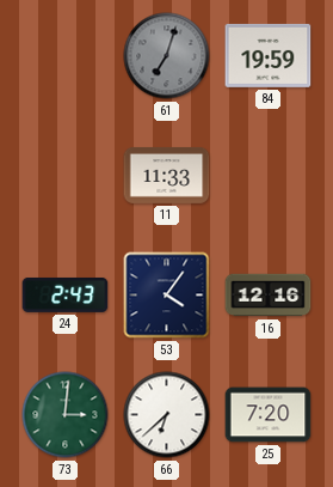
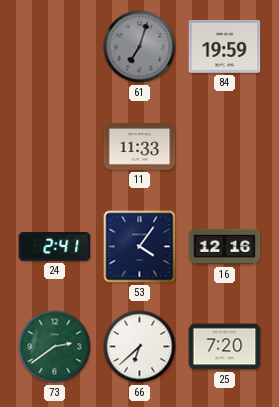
24: 2:43 -> 2:41 (55, 246)
73: 3:01 -> 2:39 (55, 347)
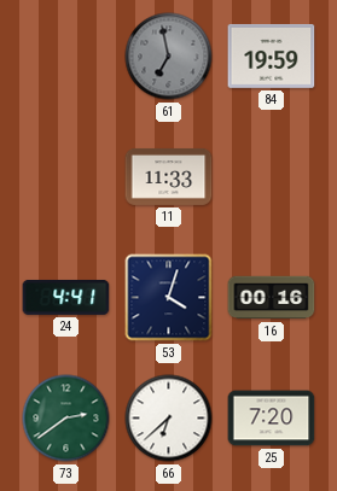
61: 7:03 -> 6:58 (169, 57)
24: 2:41 -> 4:41 (66, 297)
53: 4:06 -> 4:03 (169, 298)
16: 12:16 -> 00:16 (272, 298)
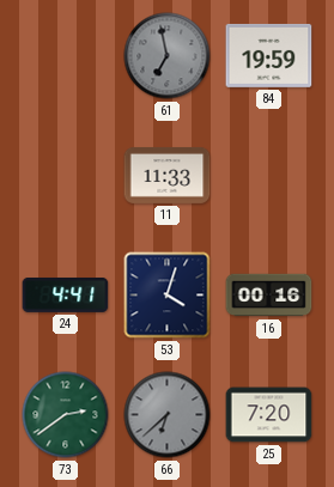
66 dial: white -> grey (168, 415)
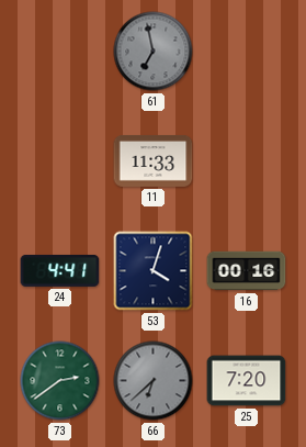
84: 19:59 -> none (269, 55)
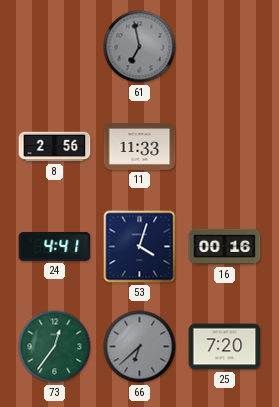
8: none -> 2:56 (55, 147)
73: 2:39 -> 12:36 (55, 347)
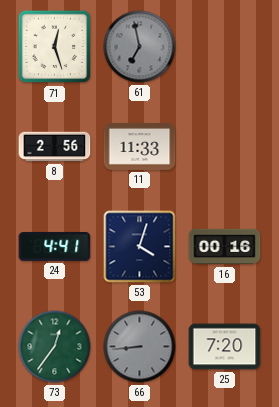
71: none -> 12:27 (55, 47)
66: 6:38 -> 8:44 (140, 347)
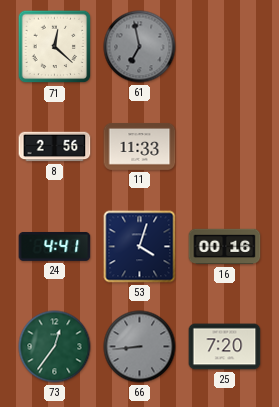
71: 12:27 -> 12:22 (55, 47)
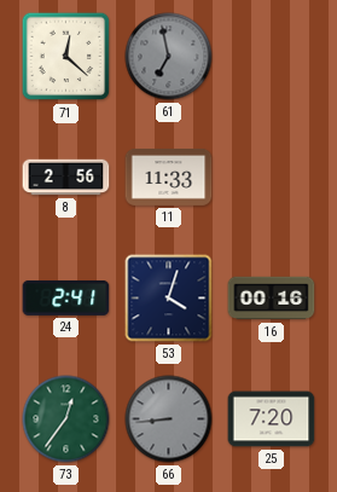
24: 4:41 -> 2:41 (66, 297)
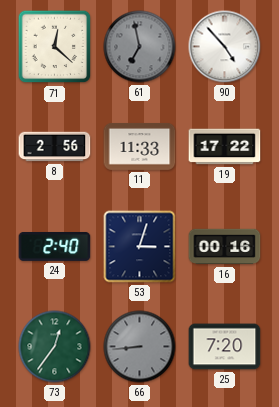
90: none -> 4:53 (225, 47)
19: none -> 17:22 (225, 147)
24: 2:41 -> 2:40 (55, 246)
53: 4:03 -> 3:03 (140, 247)
